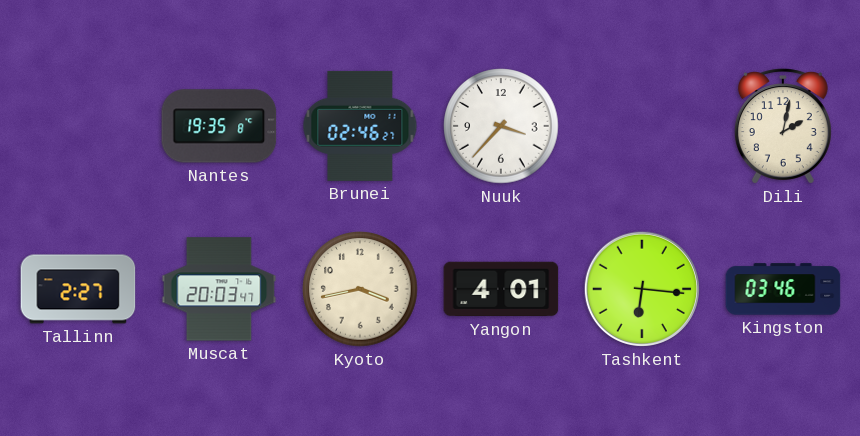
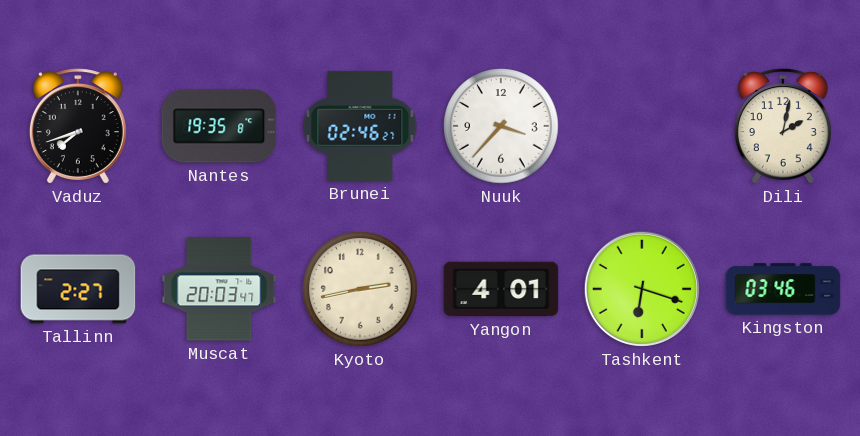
Vaduz: none -> 7:42 (78, 126)
Kyoto: 3:43 -> 2:43 (360, 289)
Tashkent: 6:16 -> 6:18 (642, 289)
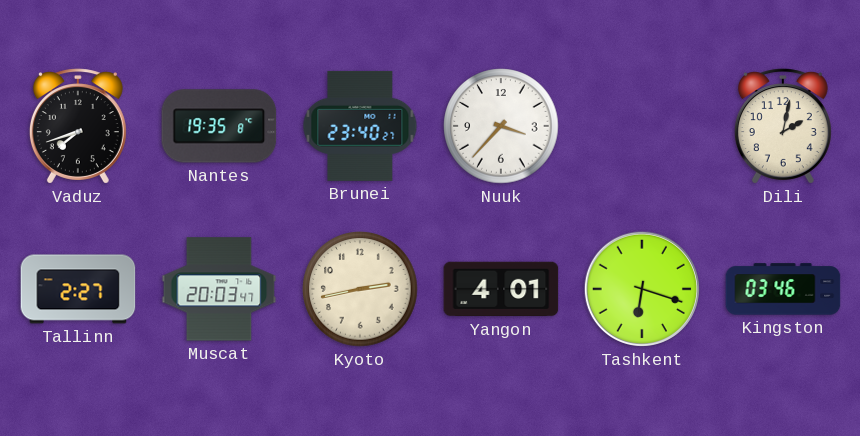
Brunei: 02:46 -> 23:40 (360, 126)
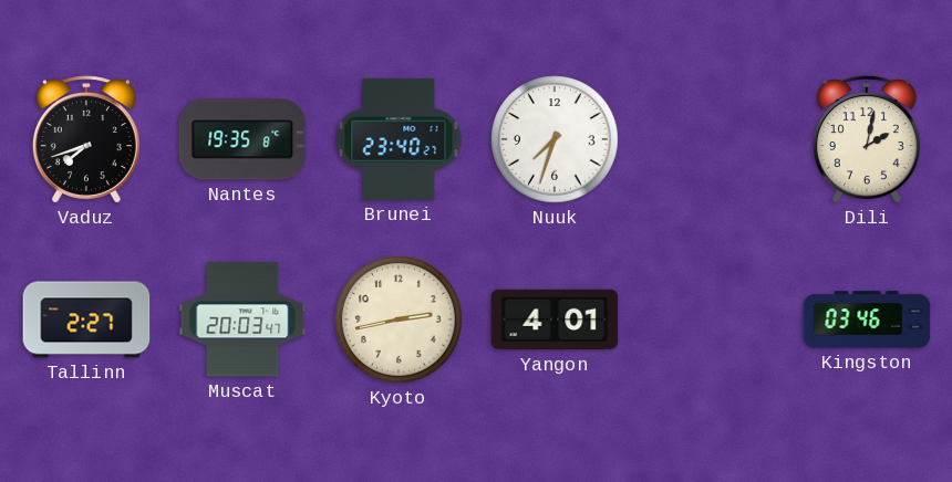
Nuuk: 3:37 -> 7:33 (555, 139)
Tashkent: 6:18 -> none (642, 289)
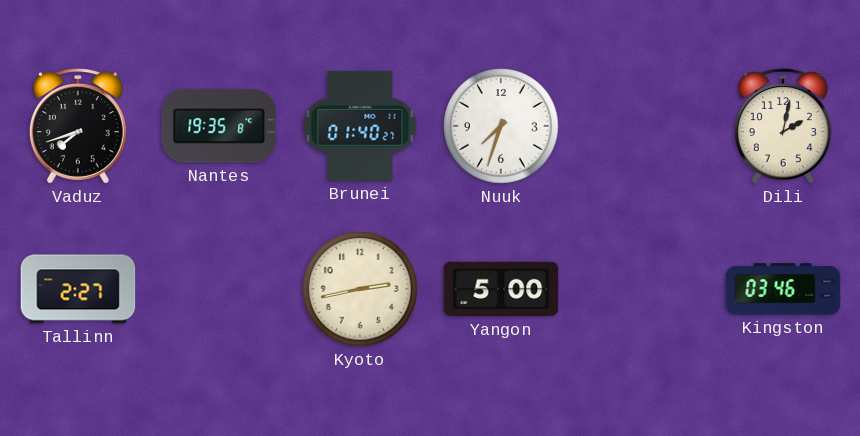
Brunei: 23:40 -> 01:40 (360, 126)
Muscat: 20:03 -> none (242, 319)
Yangon: 4:01 -> 5:00 (501, 289)
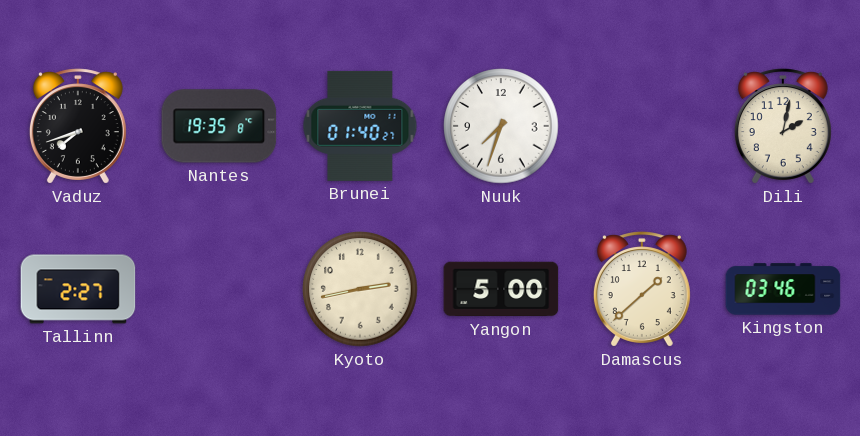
Damascus: none -> 1:38 (642, 289)
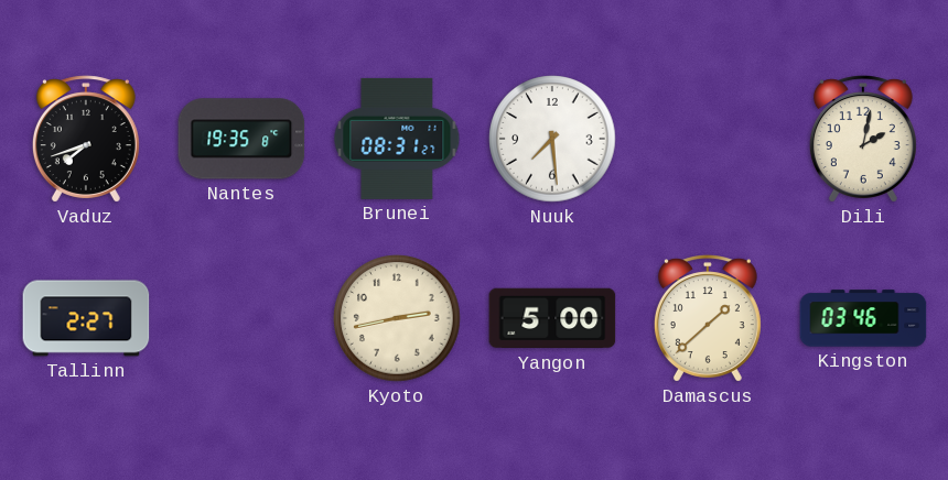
Brunei: 01:40 -> 08:31 (397, 139)
Nuuk: 7:33 -> 7:29 (552, 139)
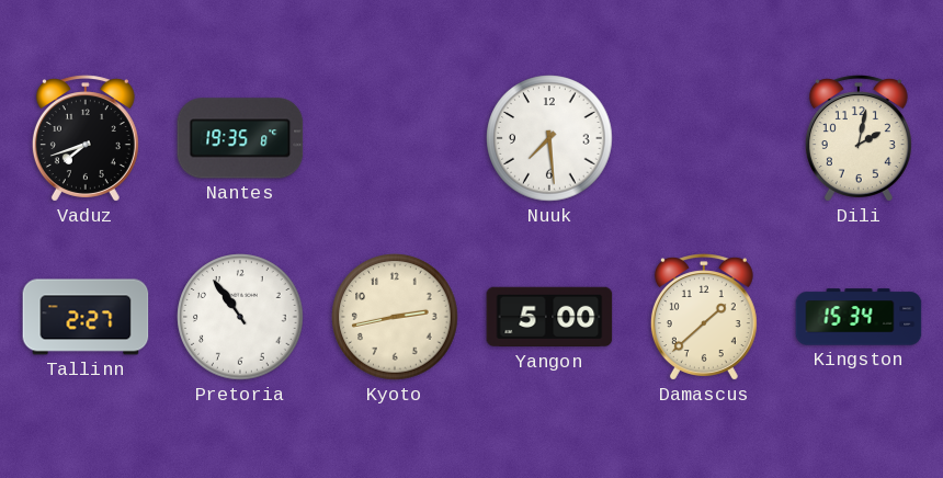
Brunei: 08:31 -> none (397, 139)
Pretoria: none -> 10:54 (240, 317)
Kingston: 03:46 -> 15:34 (859, 317)
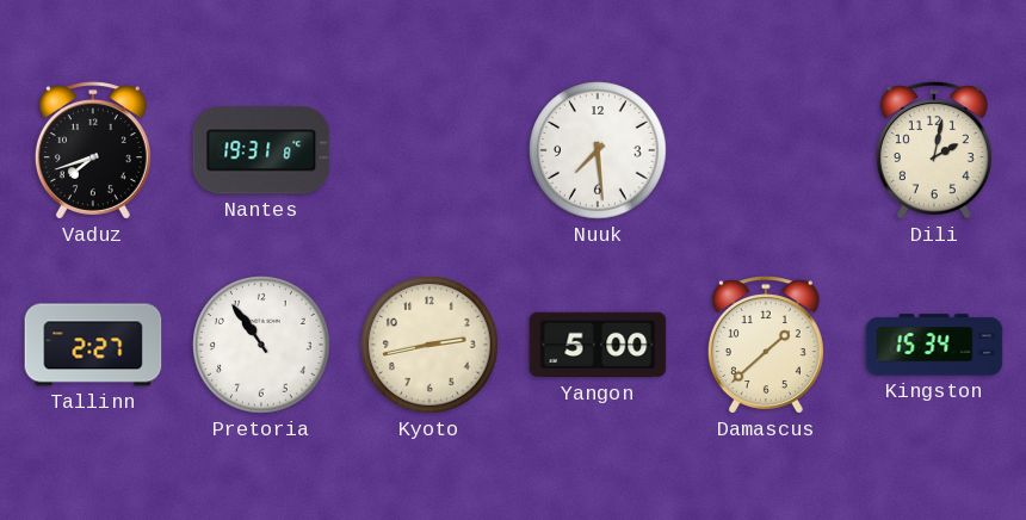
Nantes: 19:35 -> 19:31 (261, 150)
